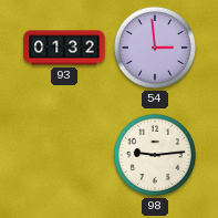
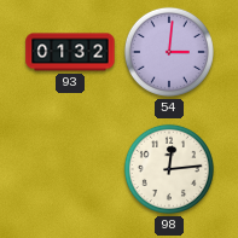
54: 2:59 -> 3:01 (169, 52)
98: 9:14 -> 12:14 (169, 169)
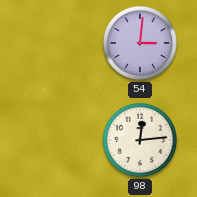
93: 01:32 -> none (70, 52)
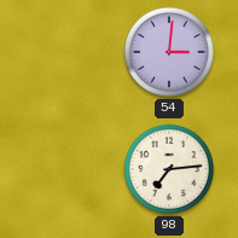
98: 12:14 -> 7:14 (169, 169)
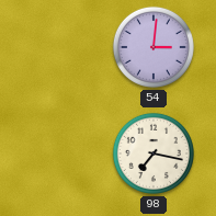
98: 7:14 -> 7:17 (154, 154)
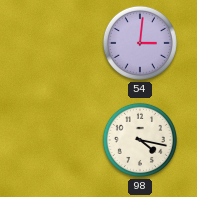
98: 7:17 -> 4:17 (140, 140)
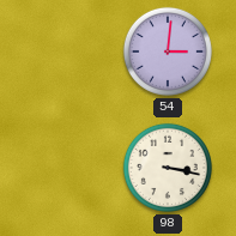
98: 4:17 -> 3:17 (168, 168)
